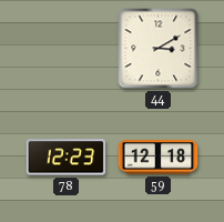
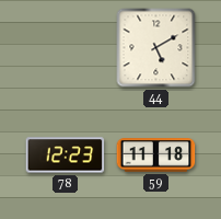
44: 3:10 -> 5:10 (156, 48)
59: 12:18 -> 11:18 (156, 155)
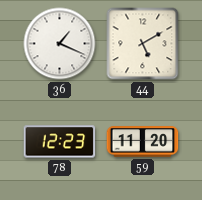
36: none -> 1:19 (60, 44)
59: 11:18 -> 11:20 (143, 142)
